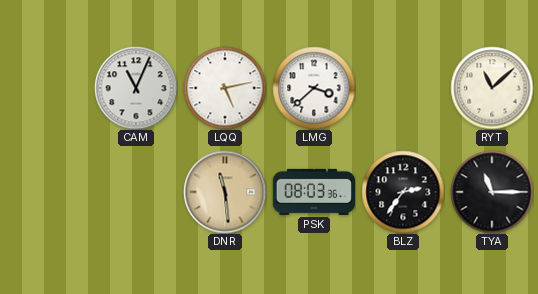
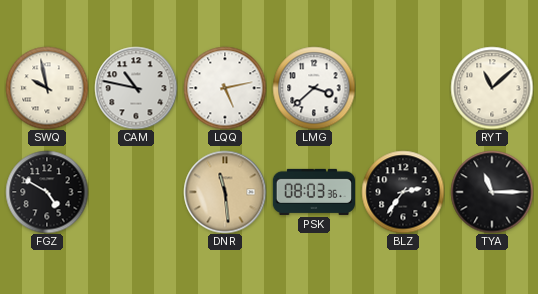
SWQ: none -> 9:58 (47, 88)
CAM: 11:04 -> 10:47 (136, 88)
FGZ: none -> 4:50 (47, 192)
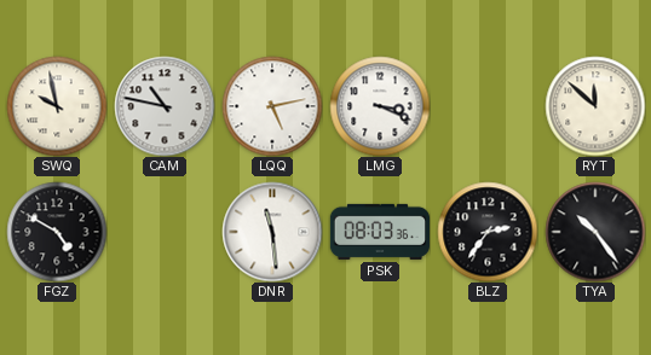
LMG: 3:38 -> 3:19 (380, 106)
RYT: 11:08 -> 11:52 (595, 106)
DNR dial: champagne -> white (272, 232)
TYA: 11:15 -> 10:24 (595, 232)
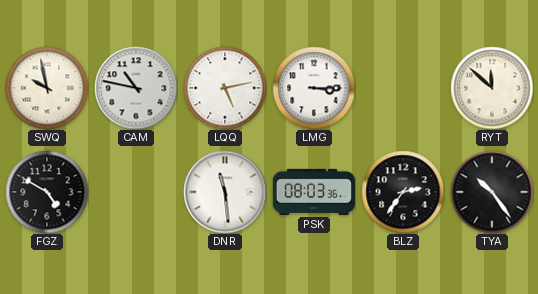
LMG: 3:19 -> 3:15 (314, 88)
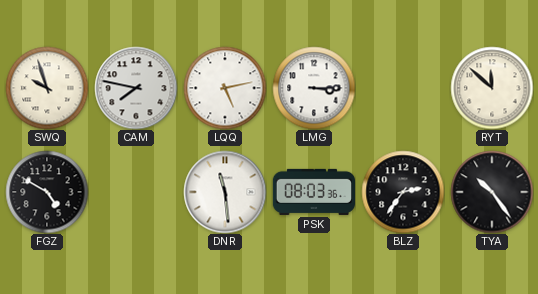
SWQ: 9:58 -> 9:57 (47, 88)
CAM: 10:47 -> 7:47 (136, 88)
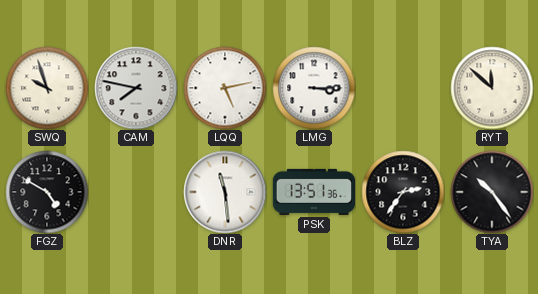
PSK: 08:03 -> 13:51 (313, 192)
